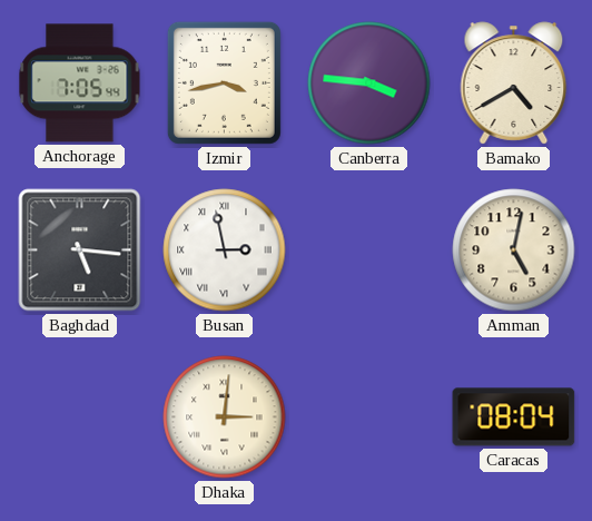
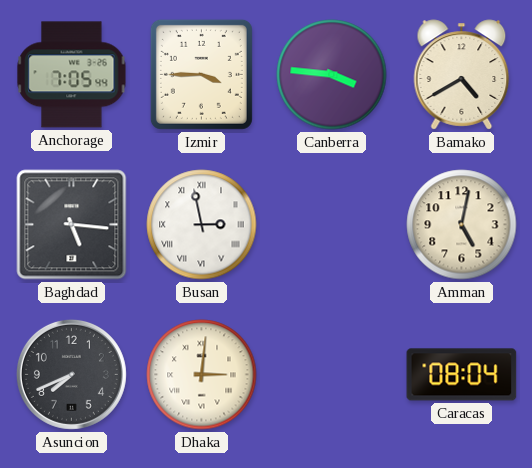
Izmir: 3:43 -> 3:45 (201, 74)
Asuncion: none -> 7:41 (71, 374)
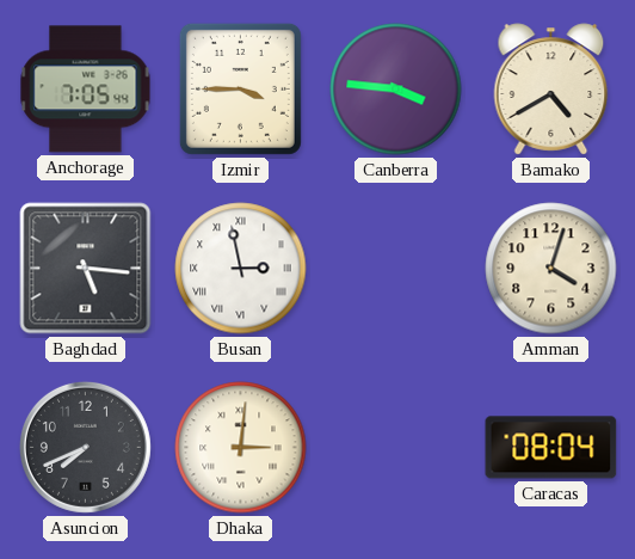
Amman: 5:02 -> 4:03 (551, 269)
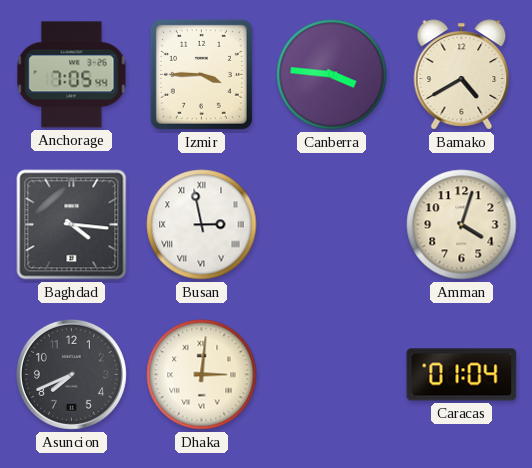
Baghdad: 5:16 -> 4:16 (72, 225)
Caracas: 08:04 -> 01:04 (462, 375)
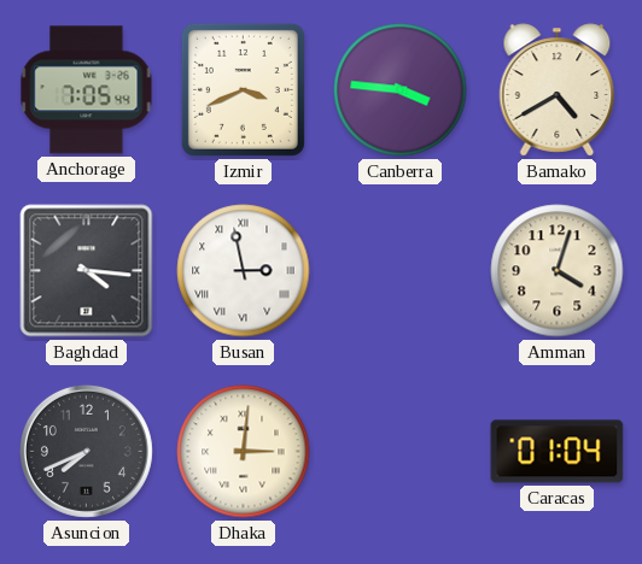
Izmir: 3:45 -> 3:41 (243, 89)
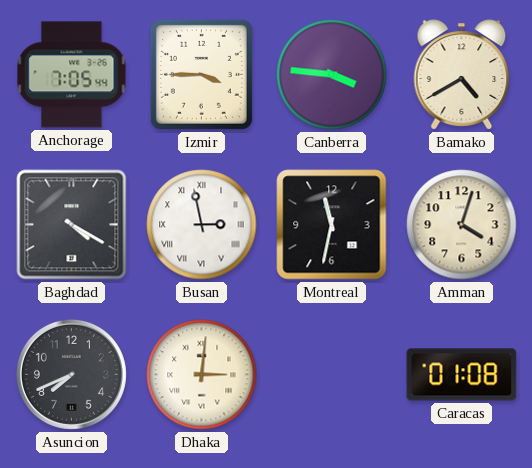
Izmir: 3:41 -> 3:45 (201, 74)
Baghdad: 4:16 -> 4:20 (72, 225)
Montreal: none -> 11:32 (332, 225)
Caracas: 01:04 -> 01:08 (462, 375)
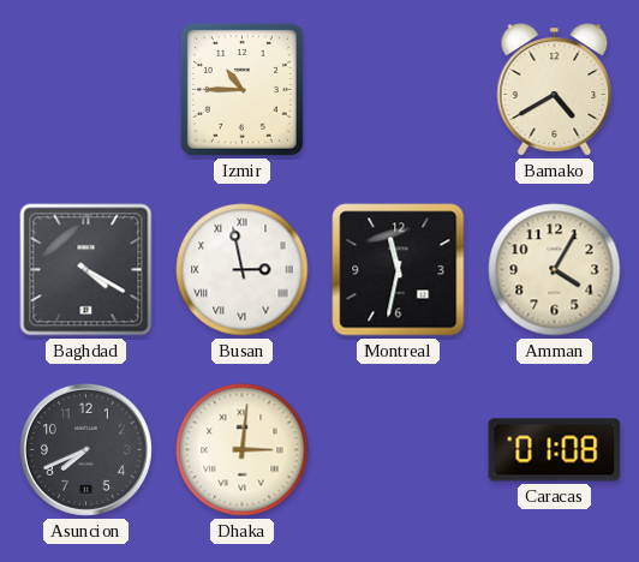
Anchorage: 7:05 -> none (72, 75)
Izmir: 3:45 -> 10:45 (241, 89)
Canberra: 3:46 -> none (332, 75)
Amman: 4:03 -> 4:05 (555, 270)
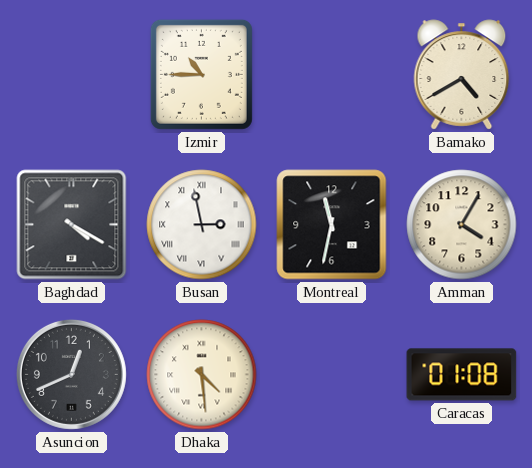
Asuncion: 7:41 -> 12:41 (71, 374)
Dhaka: 3:01 -> 4:29 (202, 375)
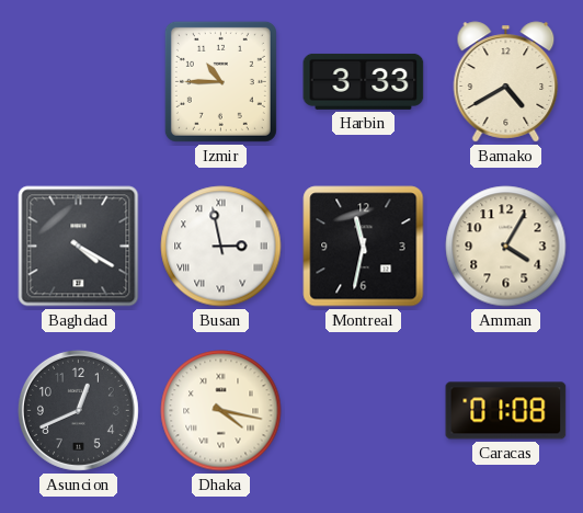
Harbin: none -> 3:33 (364, 81)
Dhaka: 4:29 -> 4:17 (221, 411)
